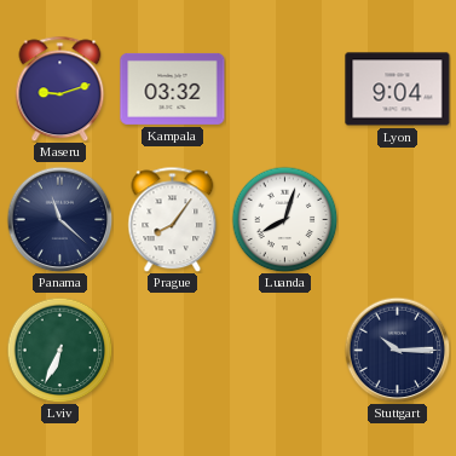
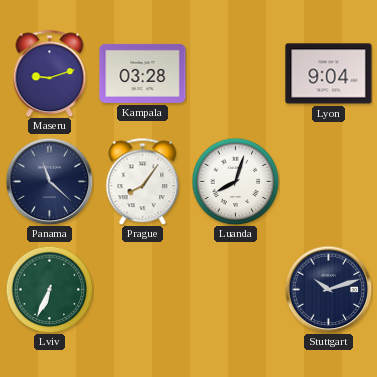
Kampala: 03:32 -> 03:28 (143, 73)
Stuttgart: 10:15 -> 10:12 (328, 289)
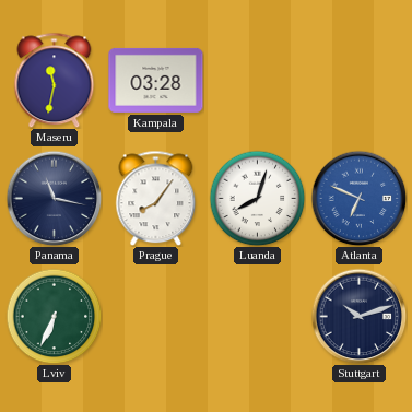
Maseru: 9:12 -> 11:32 (55, 80)
Lyon: 9:04 -> none (329, 74)
Panama: 11:22 -> 11:17 (54, 198)
Atlanta: none -> 6:49 (358, 198)
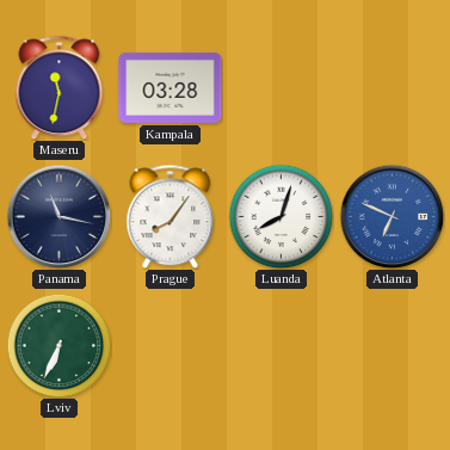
Stuttgart: 10:12 -> none (358, 316)
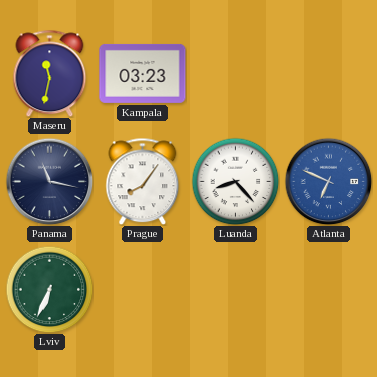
Kampala: 03:28 -> 03:23 (143, 73)
Luanda: 8:03 -> 8:23 (235, 181)
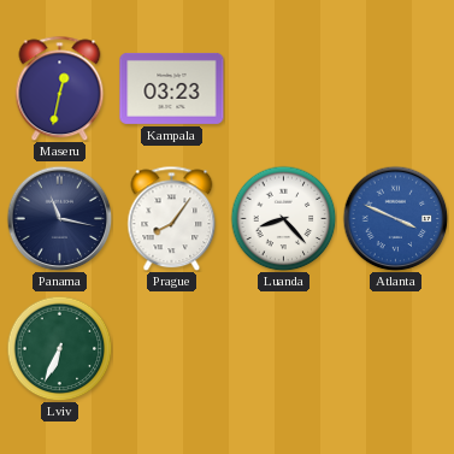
Maseru: 11:32 -> 12:32 (60, 88)
Atlanta: 6:49 -> 3:49 (395, 218)
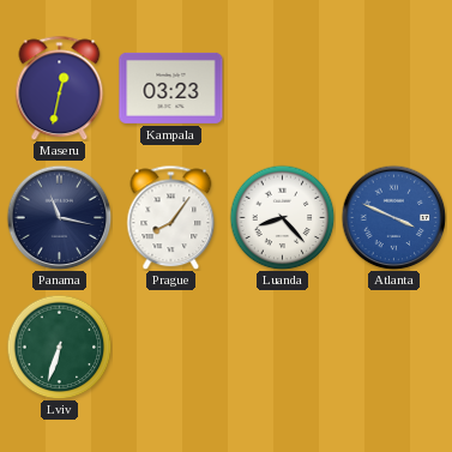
Lviv: 6:34 -> 6:33 (59, 346)
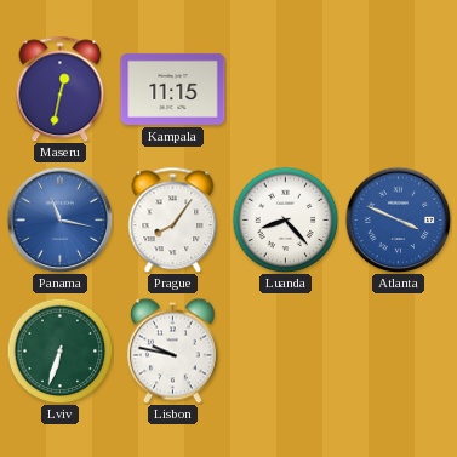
Kampala: 03:23 -> 11:15 (173, 88)
Panama dial: navy -> blue (59, 219)
Lisbon: none -> 9:47 (172, 350)
